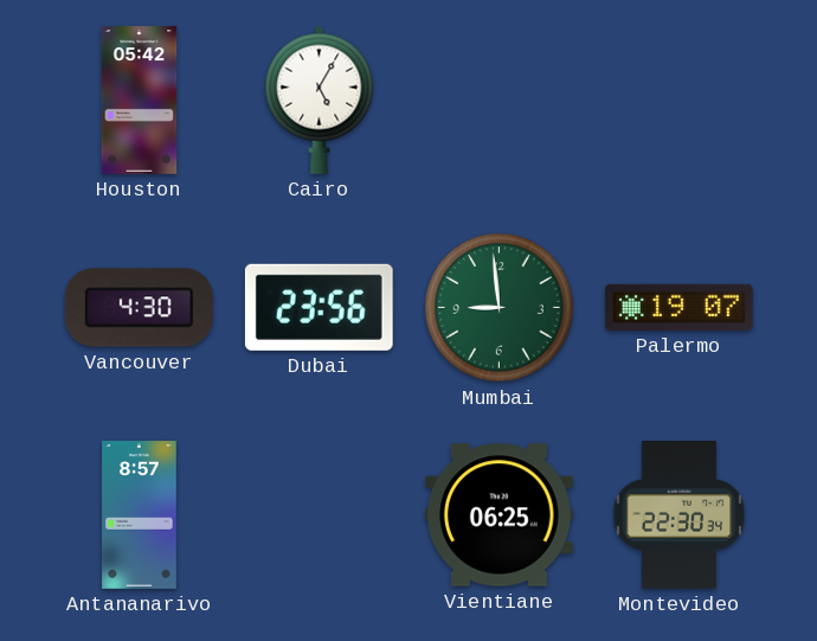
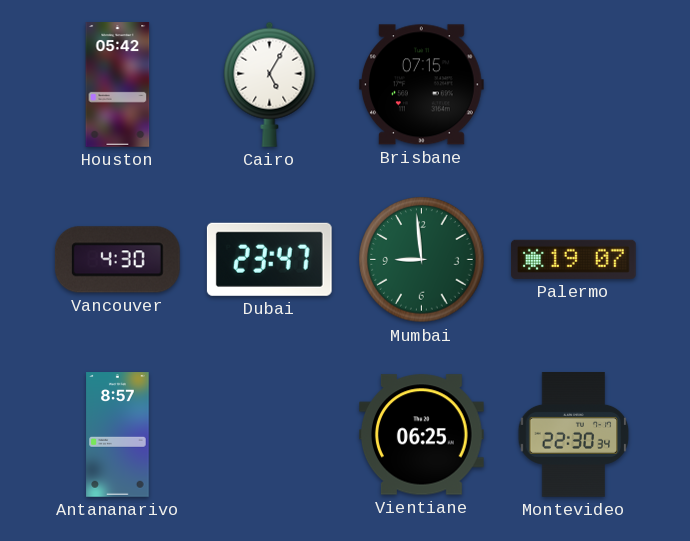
Brisbane: none -> 07:15 (421, 85)
Dubai: 23:56 -> 23:47 (269, 259)
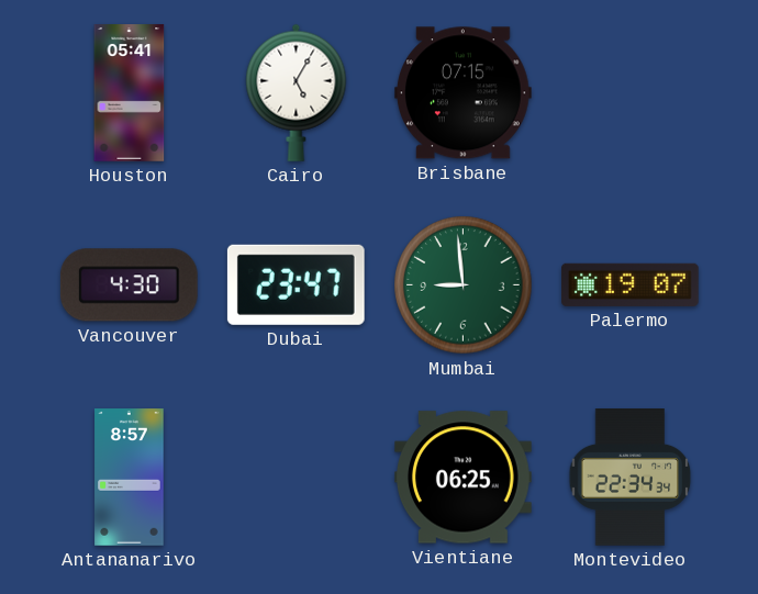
Houston: 05:42 -> 05:41 (130, 93)
Montevideo: 22:30 -> 22:34 (631, 478)
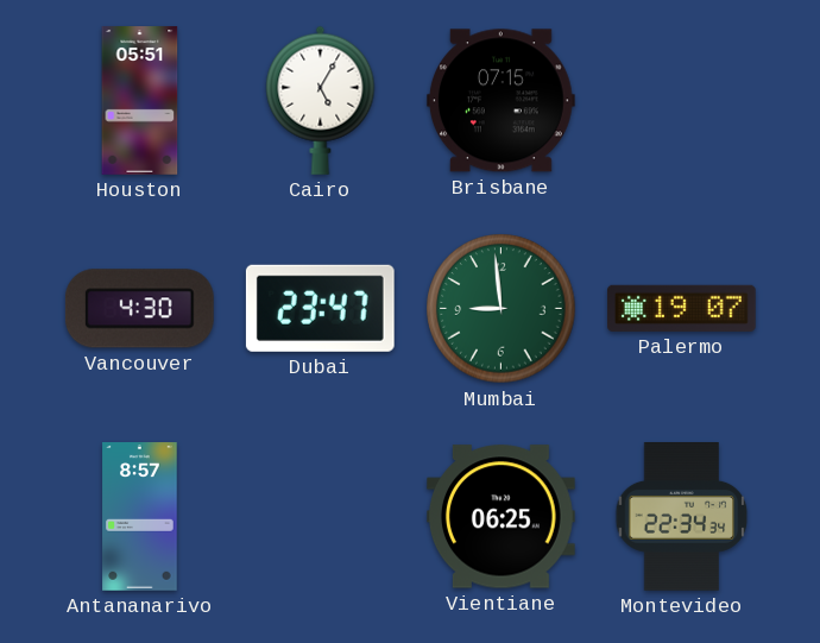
Houston: 05:41 -> 05:51 (140, 101)
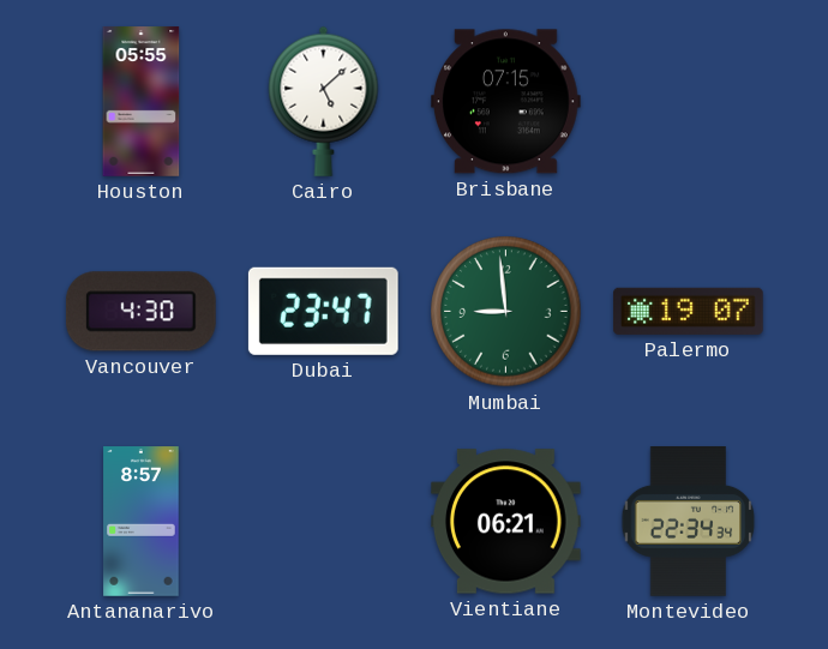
Houston: 05:51 -> 05:55 (142, 102)
Cairo: 5:05 -> 5:08 (324, 101)
Vientiane: 06:25 -> 06:21 (506, 522)
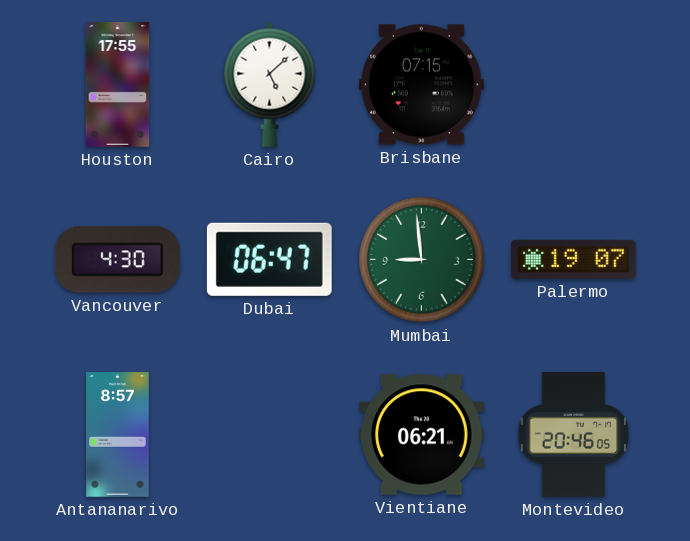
Houston: 05:55 -> 17:55 (118, 85)
Dubai: 23:47 -> 06:47 (269, 259)
Montevideo: 22:34 -> 20:46 (574, 435)
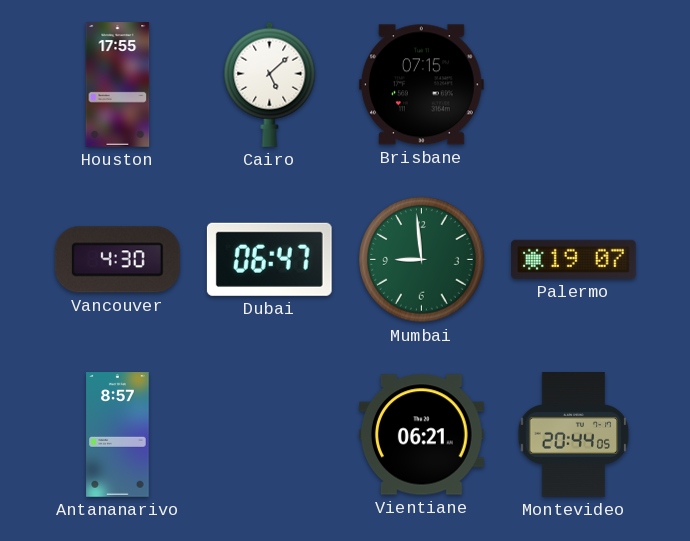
Montevideo: 20:46 -> 20:44 (574, 435)
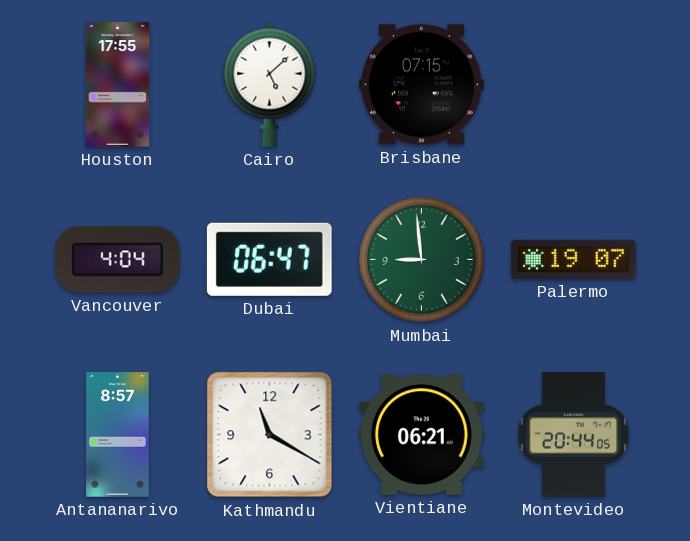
Vancouver: 4:30 -> 4:04 (117, 260)
Kathmandu: none -> 11:20 (270, 435)
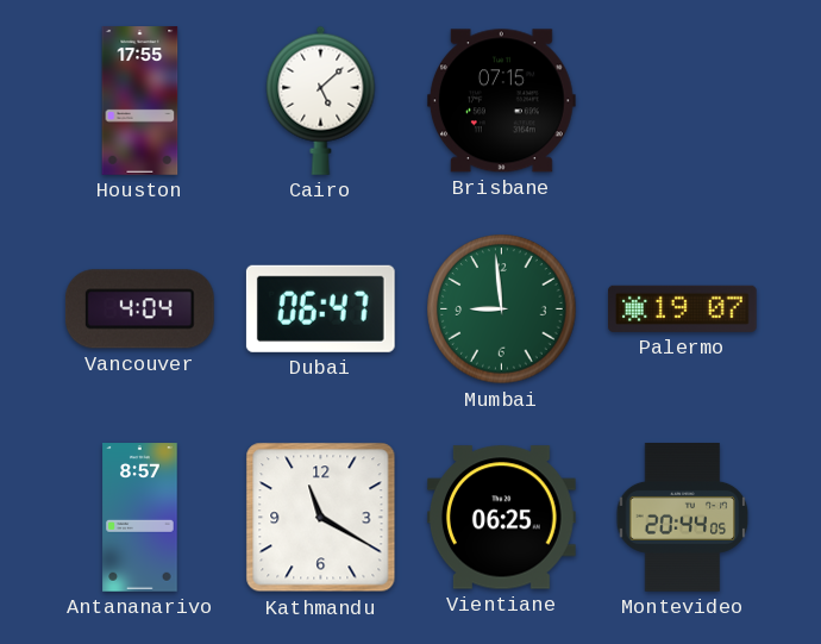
Vientiane: 06:21 -> 06:25 (502, 518)
